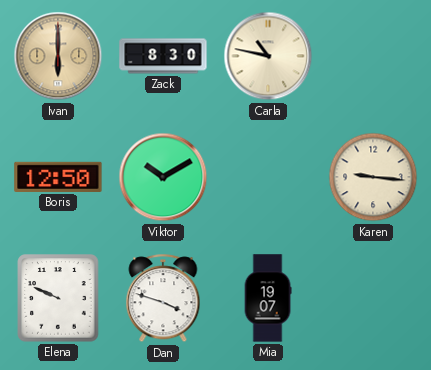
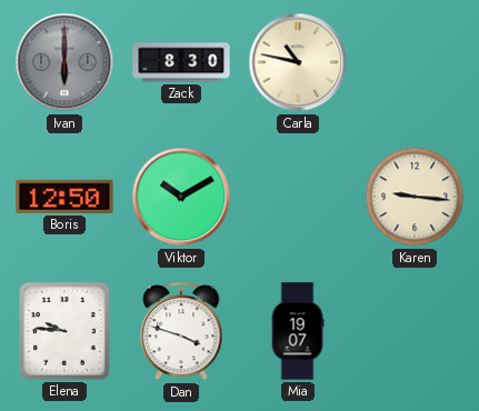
Ivan dial: champagne -> grey (64, 62)
Elena: 9:49 -> 9:46 (64, 331)
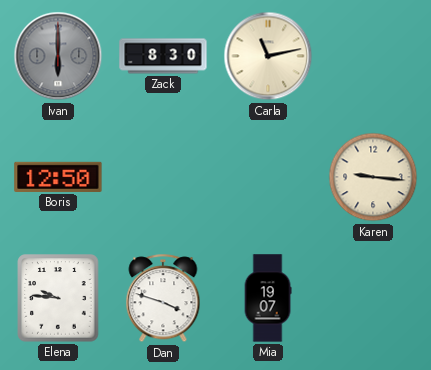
Carla: 10:47 -> 11:13 (268, 56)
Viktor: 10:10 -> none (181, 197)
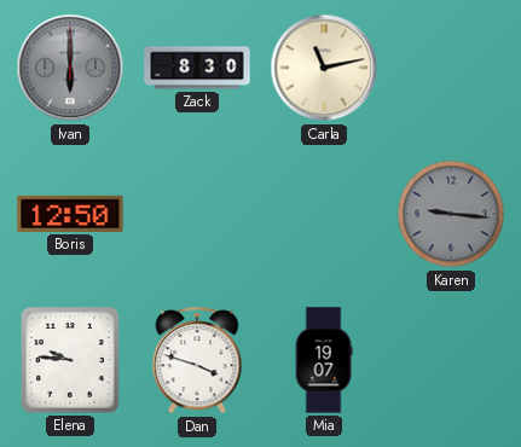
Karen dial: cream -> grey (451, 214)
